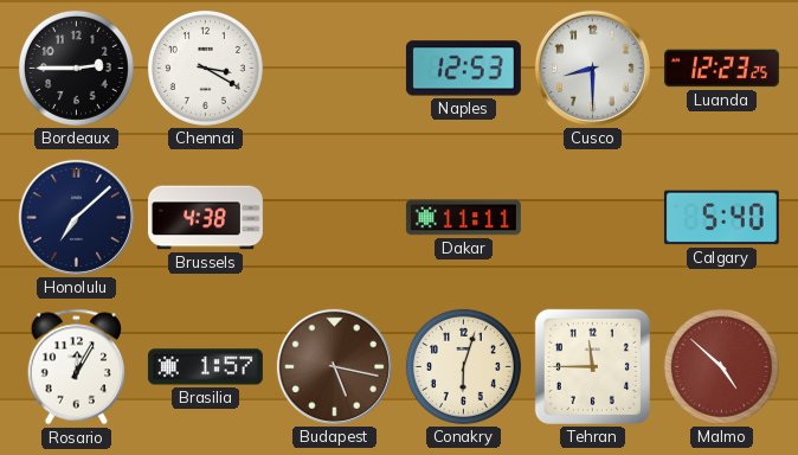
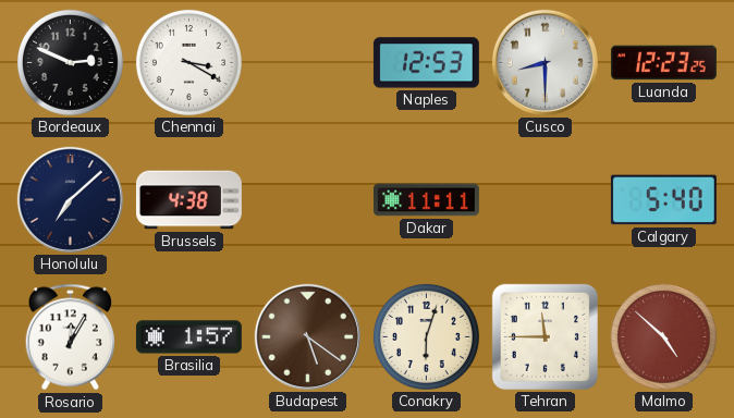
Bordeaux: 2:45 -> 2:49 (70, 62)
Budapest: 5:17 -> 5:21 (307, 336)
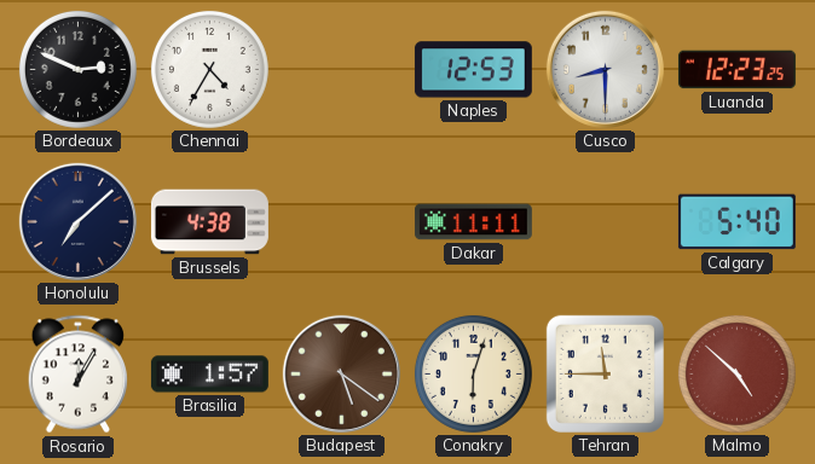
Chennai: 3:20 -> 4:35 (209, 69)
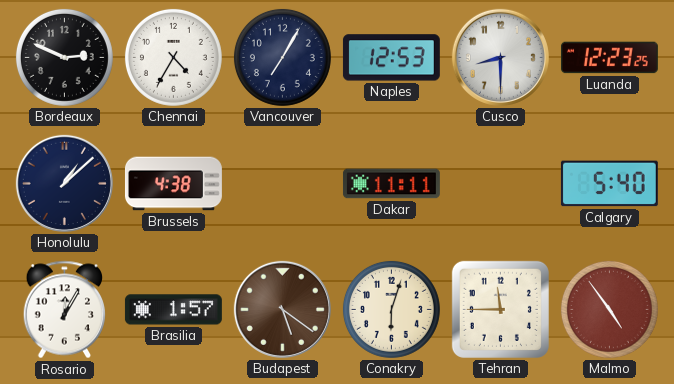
Vancouver: none -> 7:05 (282, 57)
Honolulu: 7:08 -> 1:08 (64, 183)
Malmo: 4:52 -> 4:54 (609, 309)
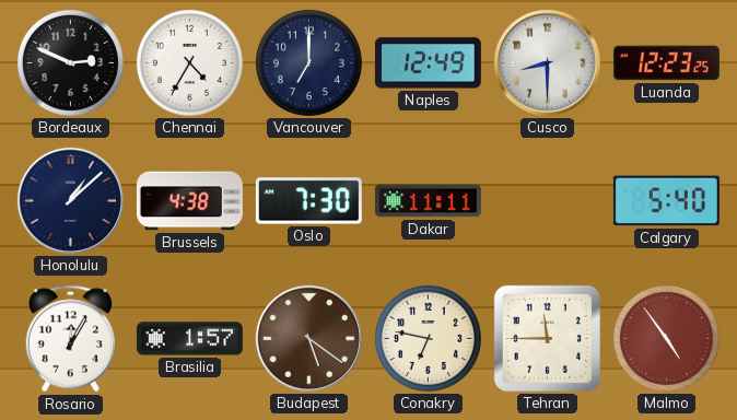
Vancouver: 7:05 -> 7:00 (308, 62)
Naples: 12:53 -> 12:49 (428, 63)
Oslo: none -> 7:30 (308, 201)
Conakry: 6:03 -> 6:47 (428, 338)
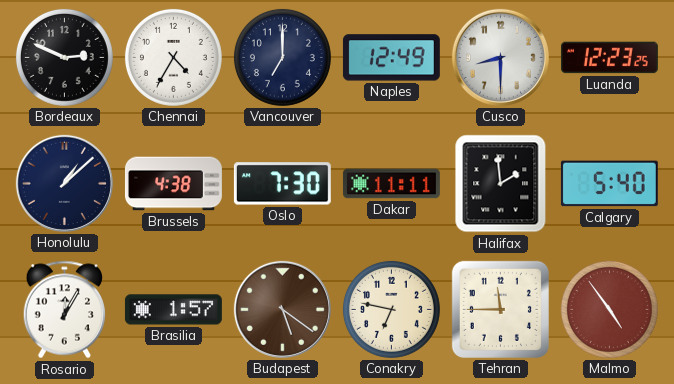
Halifax: none -> 1:59 (501, 184)
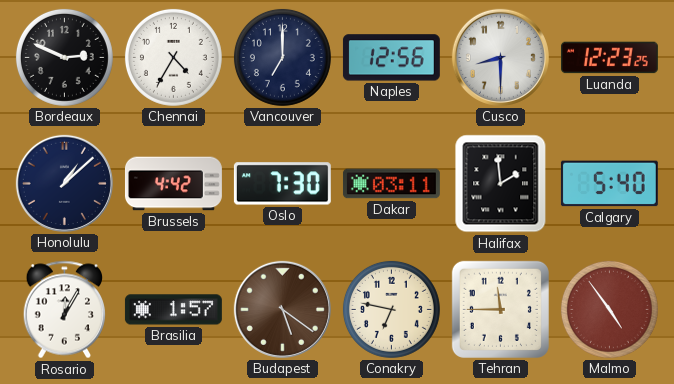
Naples: 12:49 -> 12:56 (391, 58)
Brussels: 4:38 -> 4:42 (173, 184)
Dakar: 11:11 -> 03:11 (391, 184)
